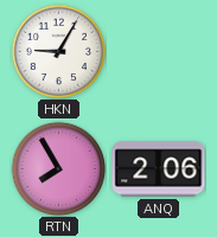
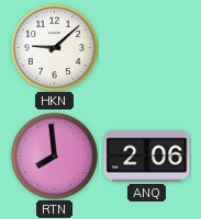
HKN: 9:05 -> 9:08 (54, 47)
RTN: 7:55 -> 7:59 (54, 155)
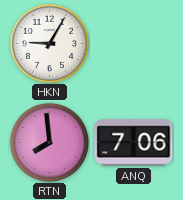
HKN: 9:08 -> 9:05 (49, 43)
ANQ: 2:06 -> 7:06 (134, 143)
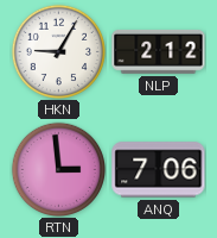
NLP: none -> 2:12 (159, 51)
RTN: 7:59 -> 2:59 (58, 169)
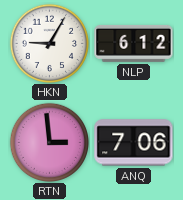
NLP: 2:12 -> 6:12 (134, 43)
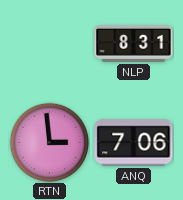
HKN: 9:05 -> none (49, 43)
NLP: 6:12 -> 8:31 (134, 43)
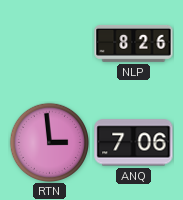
NLP: 8:31 -> 8:26 (134, 43)
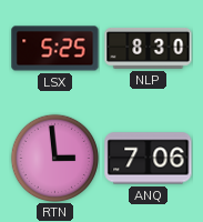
LSX: none -> 5:25 (55, 49)
NLP: 8:26 -> 8:30 (149, 48)
